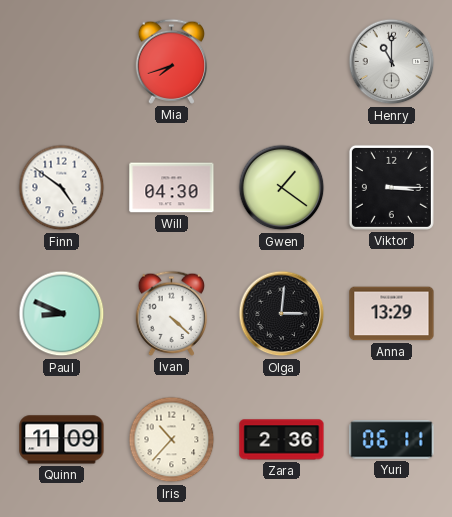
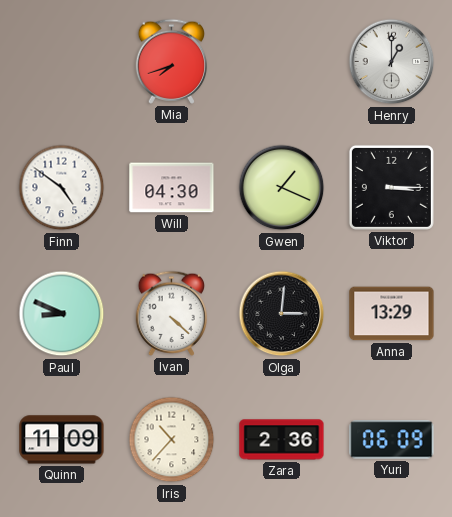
Henry: 11:00 -> 1:00 (392, 62)
Gwen: 1:21 -> 1:19 (282, 188)
Yuri: 06:11 -> 06:09 (392, 440)
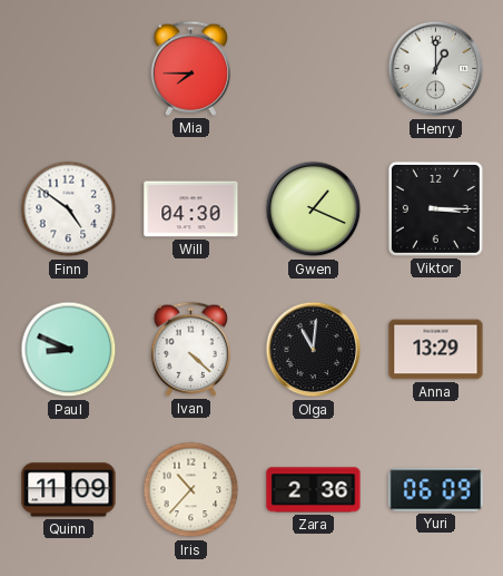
Mia: 7:42 -> 7:45 (191, 68)
Olga: 3:01 -> 11:01 (314, 350)
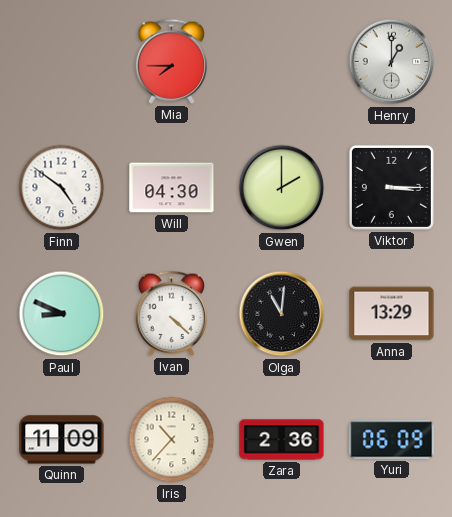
Gwen: 1:19 -> 2:00 (282, 188)
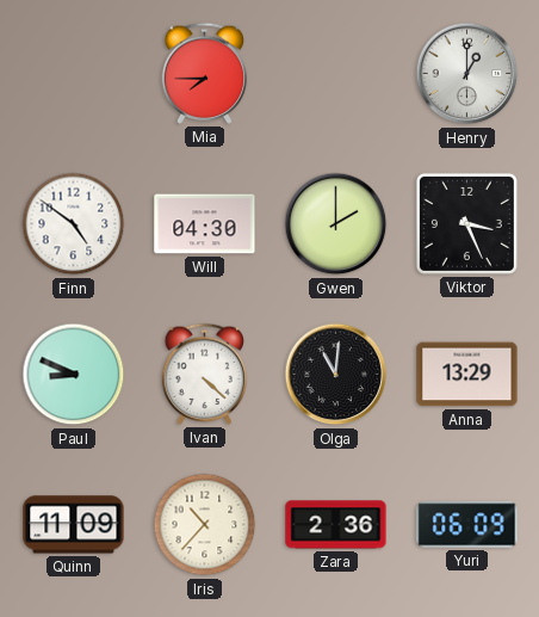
Viktor: 3:15 -> 3:26 (466, 223)
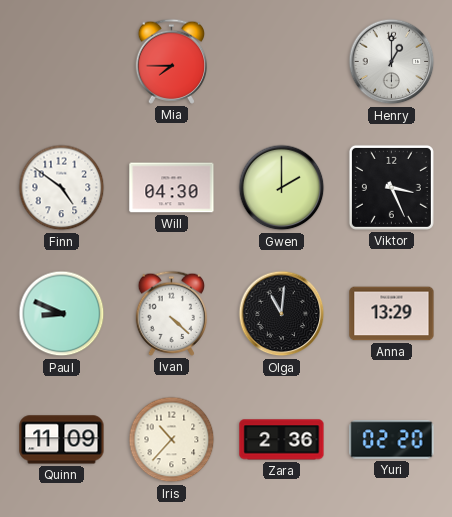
Yuri: 06:09 -> 02:20 (392, 440)
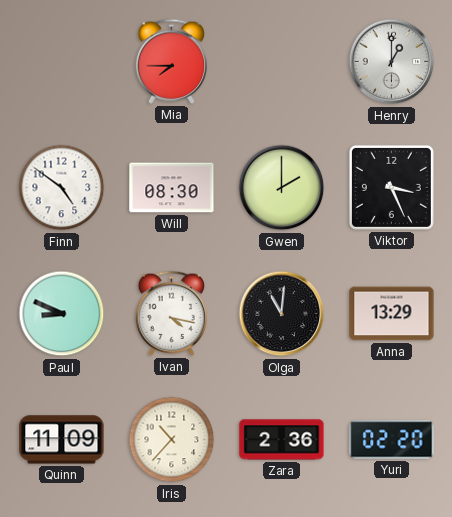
Will: 04:30 -> 08:30 (172, 188)
Ivan: 4:22 -> 4:17 (172, 313)
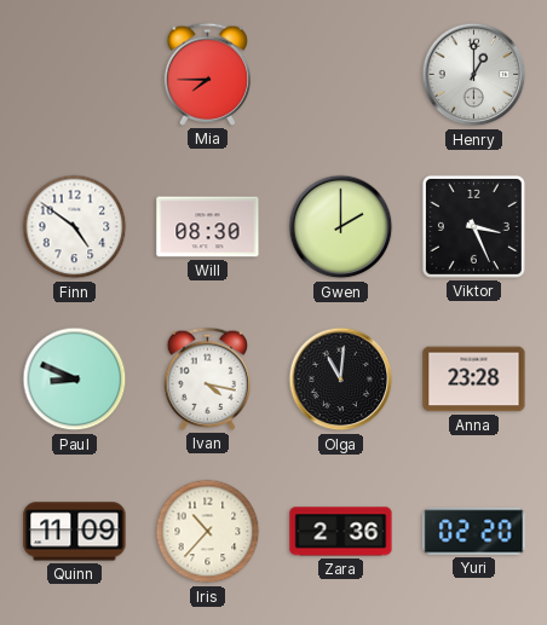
Anna: 13:29 -> 23:28 (474, 380)
